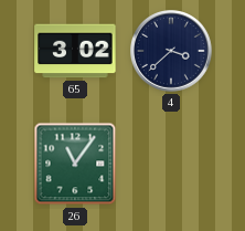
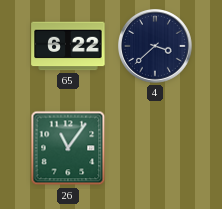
65: 3:02 -> 6:22 (68, 46)
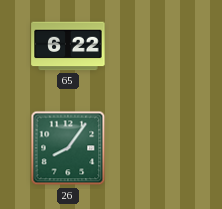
4: 3:38 -> none (156, 47)
26: 11:06 -> 8:06 (68, 148)
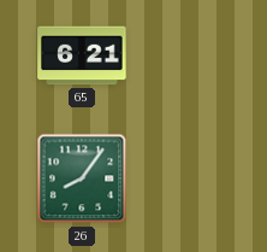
65: 6:22 -> 6:21 (82, 55)
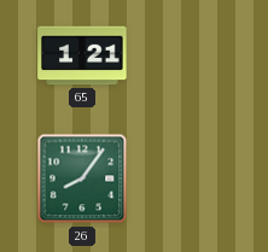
65: 6:21 -> 1:21 (82, 55)
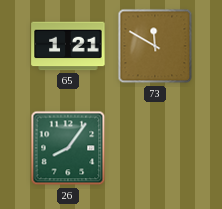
73: none -> 11:50 (155, 46)
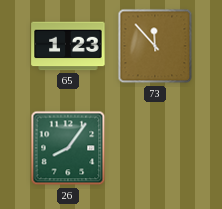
65: 1:21 -> 1:23 (68, 46)
73: 11:50 -> 11:53 (155, 46)
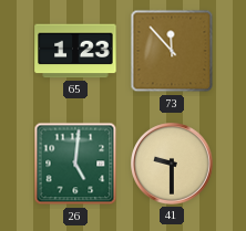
26: 8:06 -> 5:01 (75, 164)
41: none -> 9:30 (173, 165)
